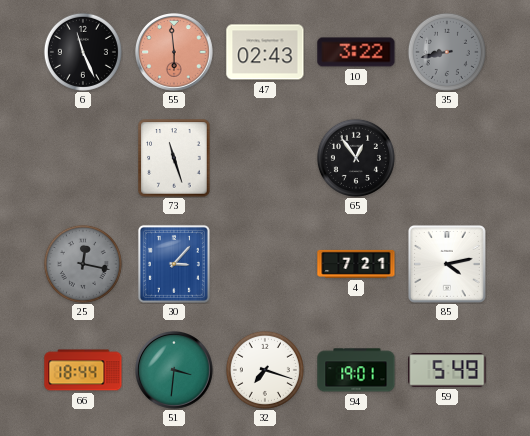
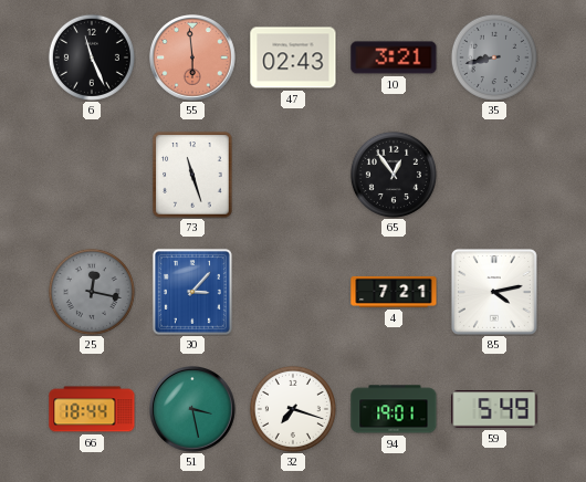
10: 3:22 -> 3:21 (394, 57)
51: 3:31 -> 3:28 (193, 410)
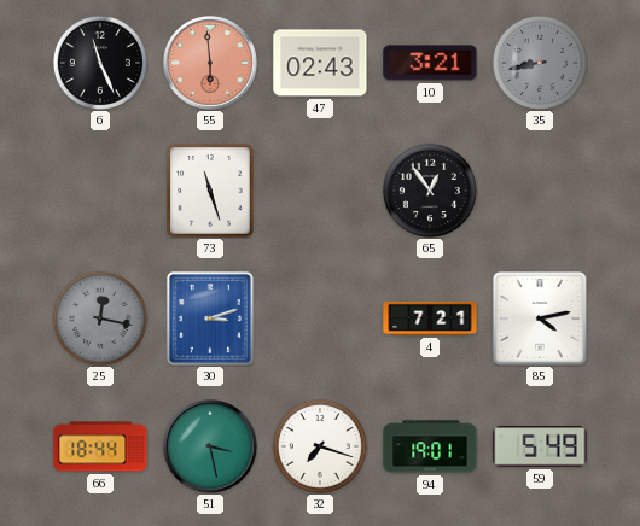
30: 3:07 -> 3:12 (210, 318)
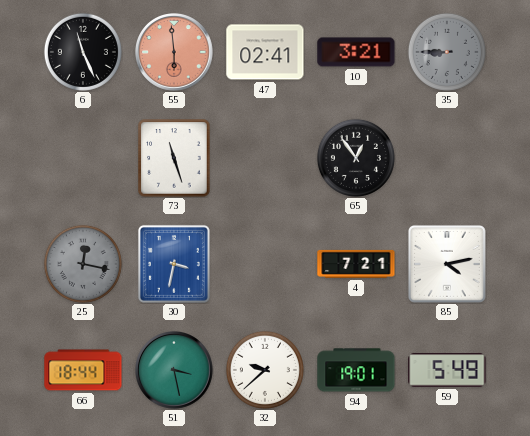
47: 02:43 -> 02:41 (265, 52)
35: 8:43 -> 8:45 (447, 52)
30: 3:12 -> 3:32 (174, 264)
32: 7:18 -> 9:38 (265, 370)
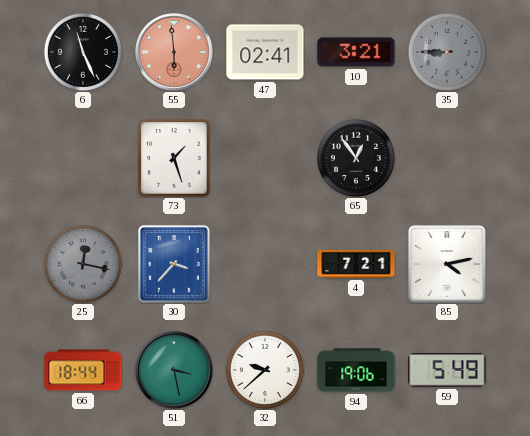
73: 11:27 -> 1:27 (174, 158)
30: 3:32 -> 3:37 (174, 264)
94: 19:01 -> 19:06 (356, 370)
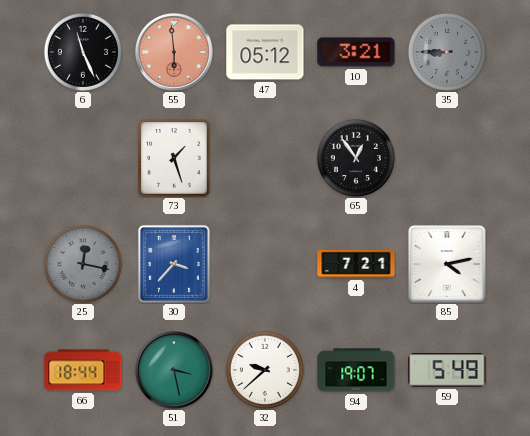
47: 02:41 -> 05:12 (265, 52)
94: 19:06 -> 19:07 (356, 370)
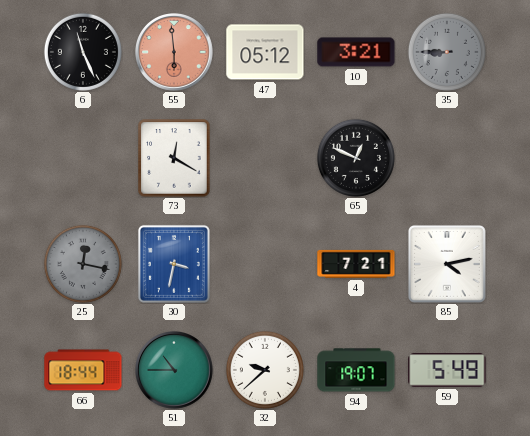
73: 1:27 -> 12:20 (174, 158)
65: 12:54 -> 12:49 (356, 158)
30: 3:37 -> 3:32 (174, 264)
51: 3:28 -> 10:45 (175, 371)
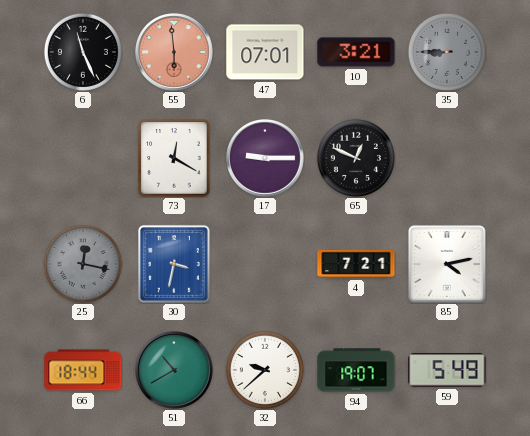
47: 05:12 -> 07:01 (265, 52)
17: none -> 9:15 (266, 159)
51: 10:45 -> 10:40 (175, 371)
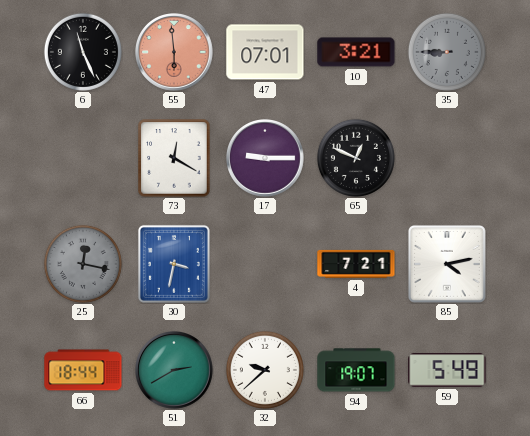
51: 10:40 -> 2:40 (175, 371)
